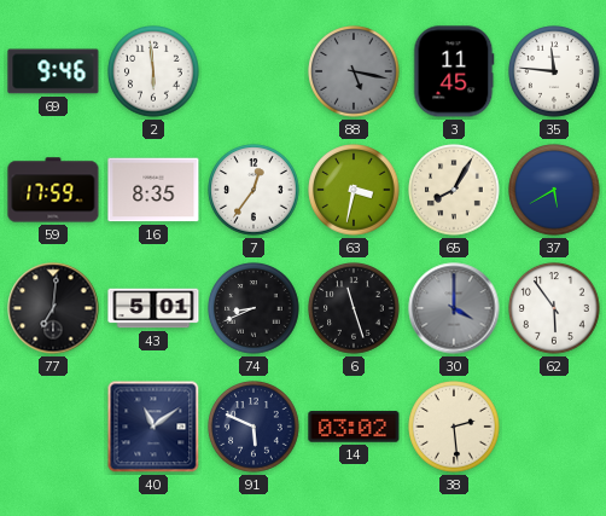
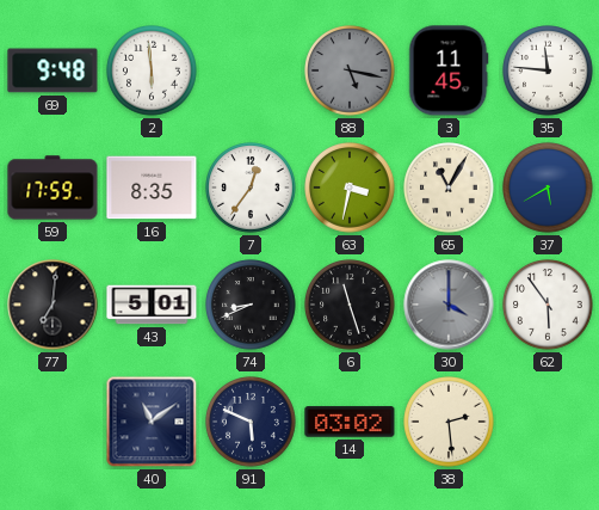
69: 9:46 -> 9:48 (53, 70)
65: 8:05 -> 11:05 (449, 188)
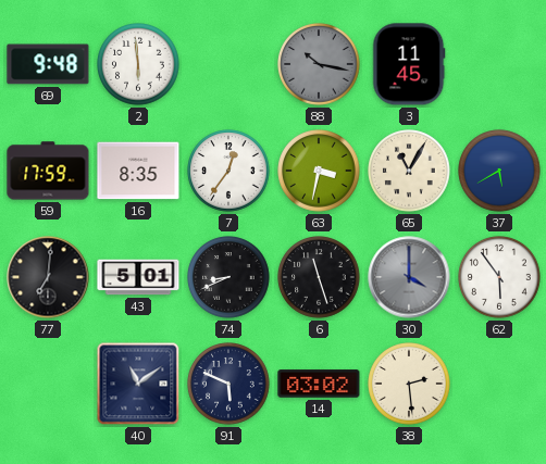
88: 5:17 -> 10:17 (319, 64)
35: 11:46 -> none (548, 70)
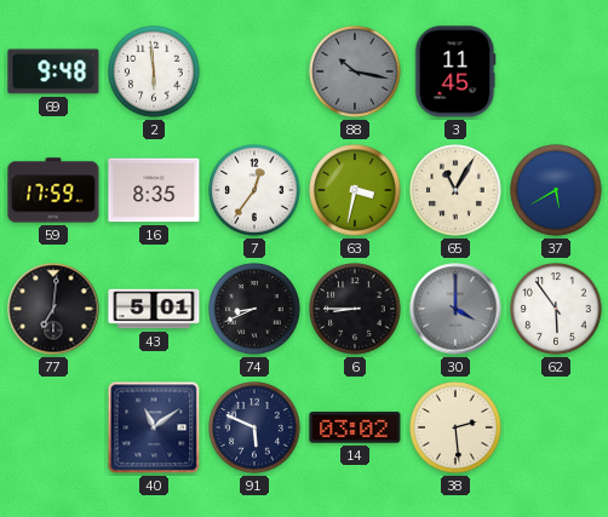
6: 11:27 -> 8:45 (355, 309)
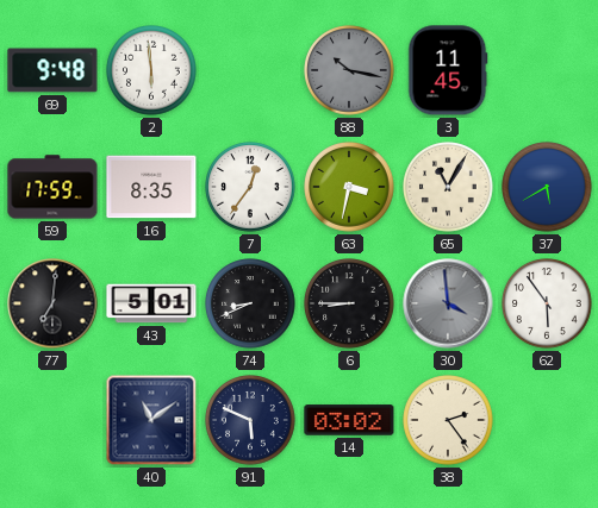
30: 4:00 -> 3:59 (448, 303)
38: 2:29 -> 2:24 (448, 420)
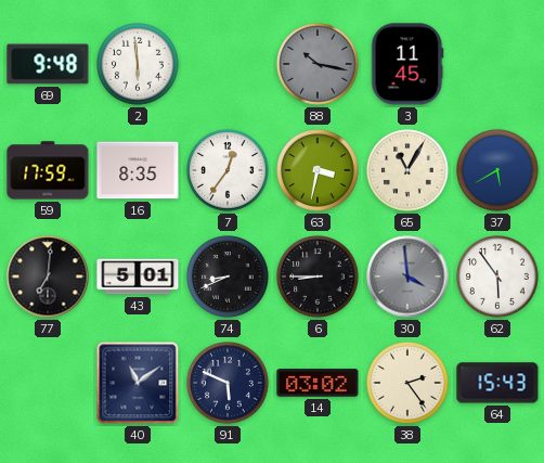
64: none -> 15:43 (497, 383)
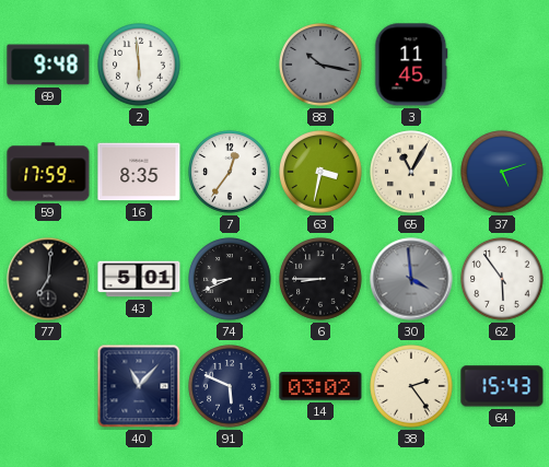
37: 5:40 -> 5:12 (502, 172)
40: 11:09 -> 11:07 (139, 386)
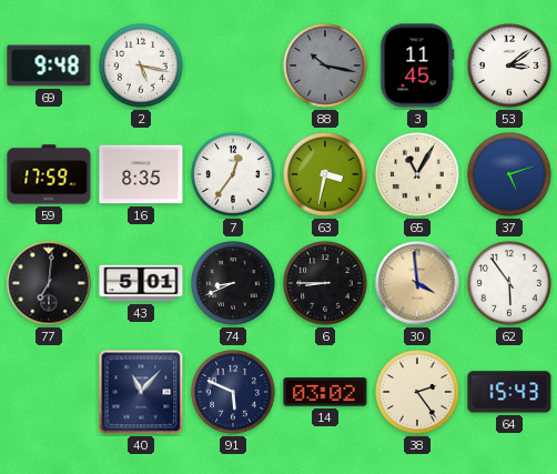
2: 5:59 -> 5:17 (141, 65)
53: none -> 3:09 (509, 65)
30 dial: grey -> champagne (417, 283)
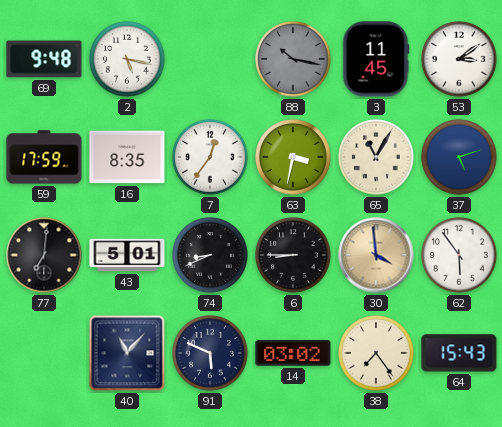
38: 2:24 -> 7:24 (376, 353)
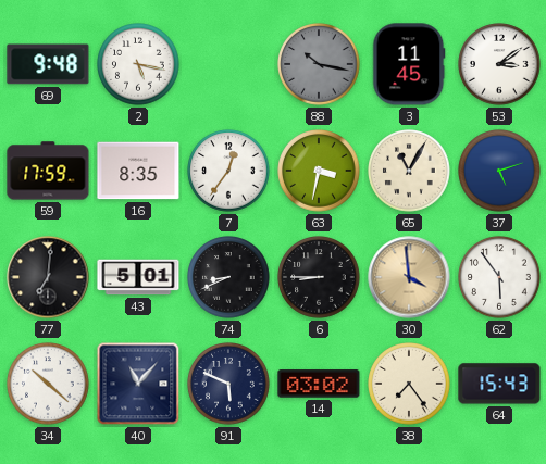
34: none -> 10:22 (48, 384)
